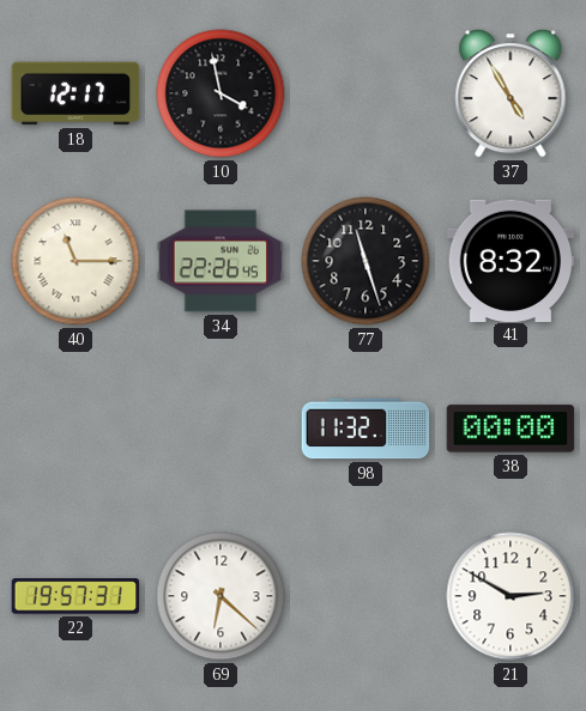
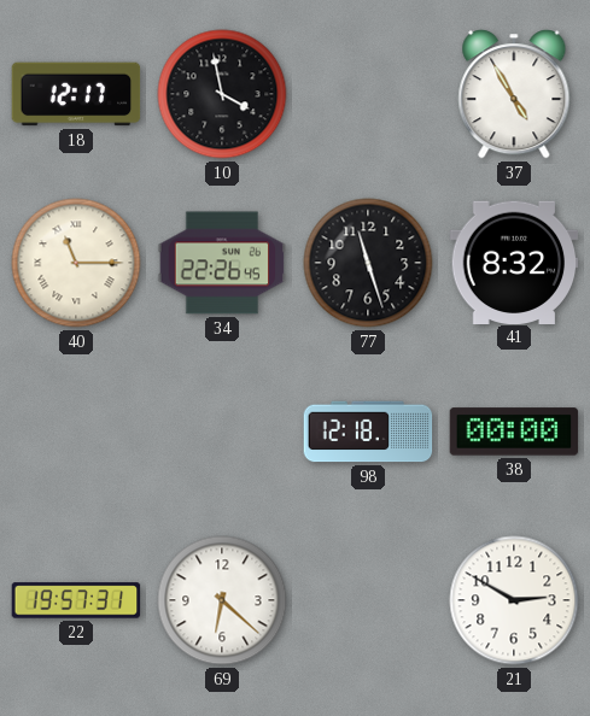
98: 11:32 -> 12:18 (368, 432)
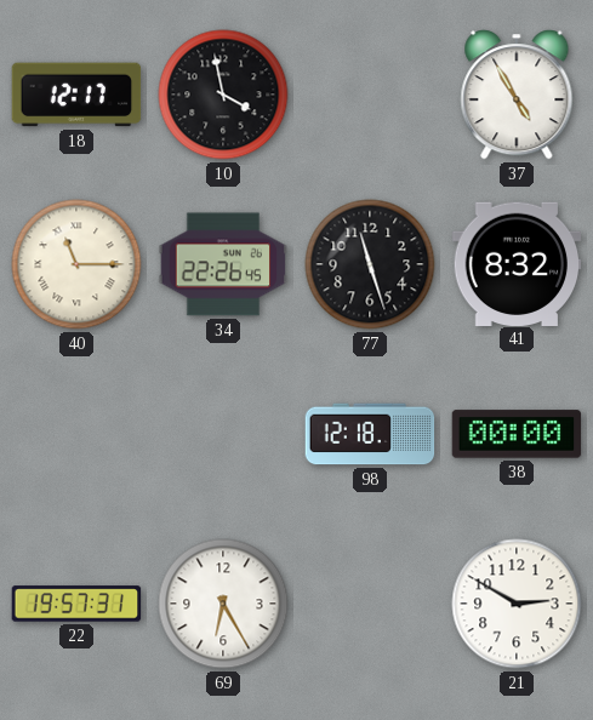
69: 6:22 -> 6:25 (223, 604)
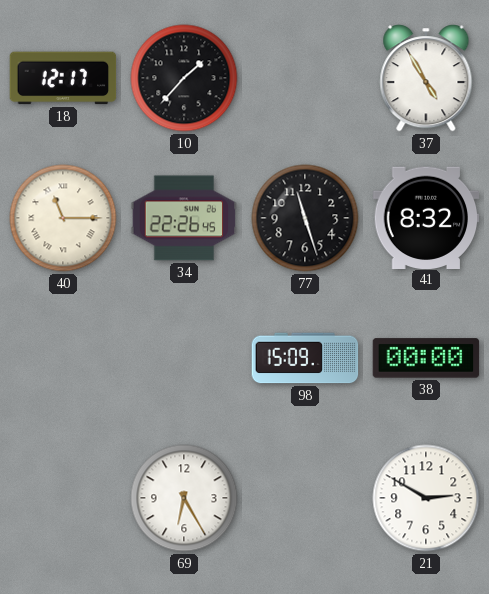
10: 3:58 -> 1:37 (184, 78)
98: 12:18 -> 15:09 (305, 358)
22: 19:57 -> none (76, 604)
